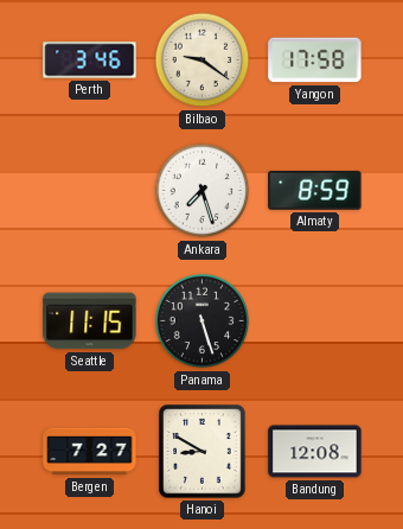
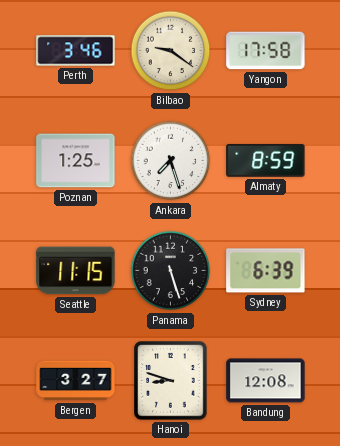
Poznan: none -> 1:25 (76, 161)
Sydney: none -> 6:39 (266, 271)
Bergen: 7:27 -> 3:27 (76, 381)
Hanoi: 8:50 -> 8:48 (171, 381)
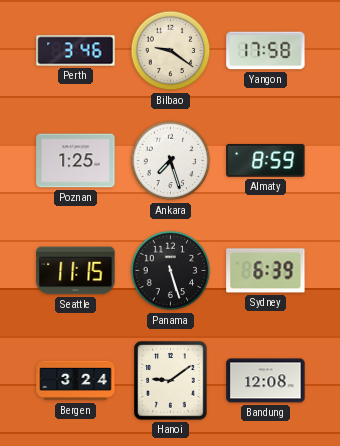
Bergen: 3:27 -> 3:24 (76, 381)
Hanoi: 8:48 -> 9:09 (171, 381)
